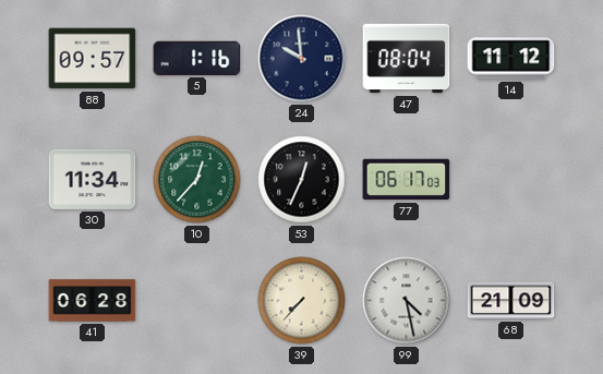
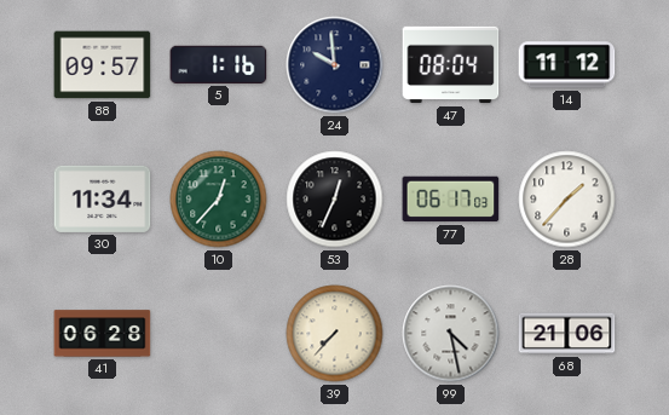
28: none -> 1:37 (567, 200)
68: 21:09 -> 21:06 (567, 334)
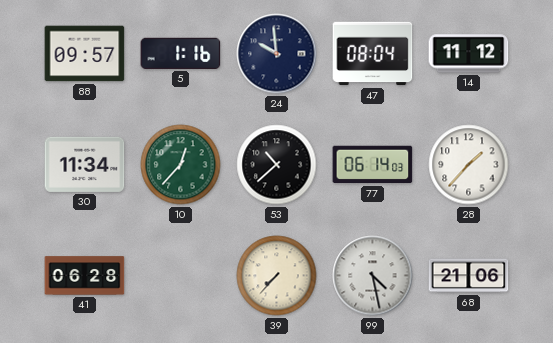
53: 12:34 -> 10:38 (277, 165)
77: 06:17 -> 06:14 (373, 165)
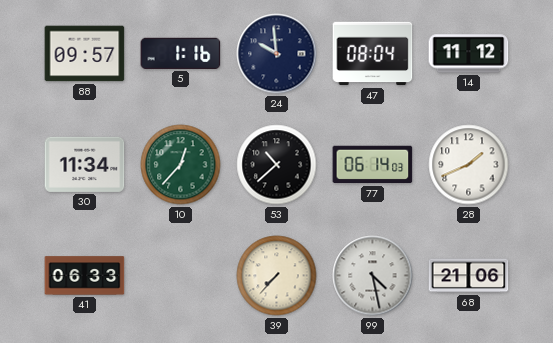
28: 1:37 -> 1:41 (469, 165)
41: 06:28 -> 06:33 (85, 276)
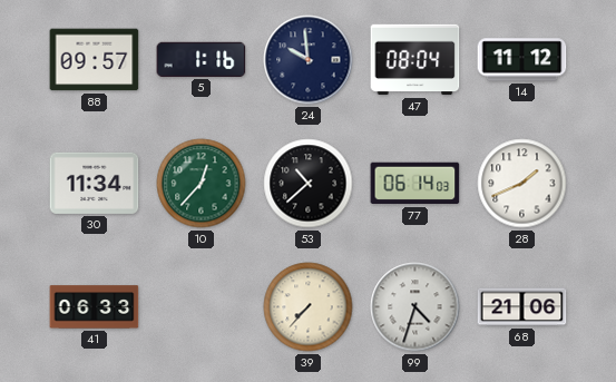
99: 4:28 -> 4:33 (415, 307)
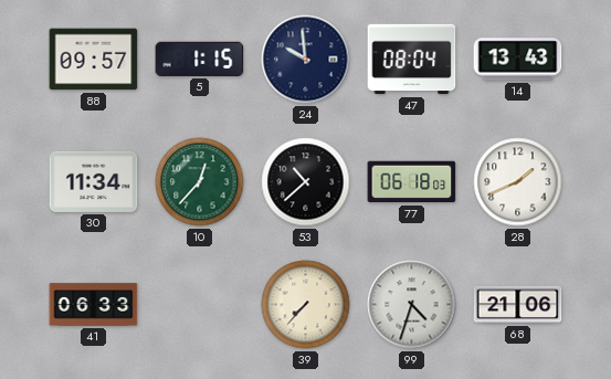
5: 1:16 -> 1:15 (200, 59)
14: 11:12 -> 13:43 (518, 60)
77: 06:14 -> 06:18 (412, 182)
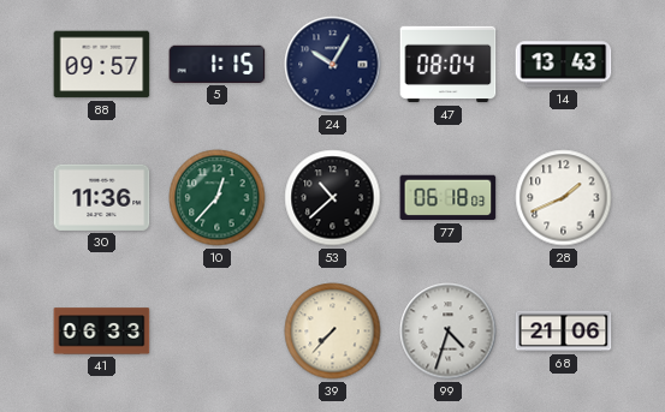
24: 9:59 -> 10:05 (333, 65)
30: 11:34 -> 11:36 (102, 197)
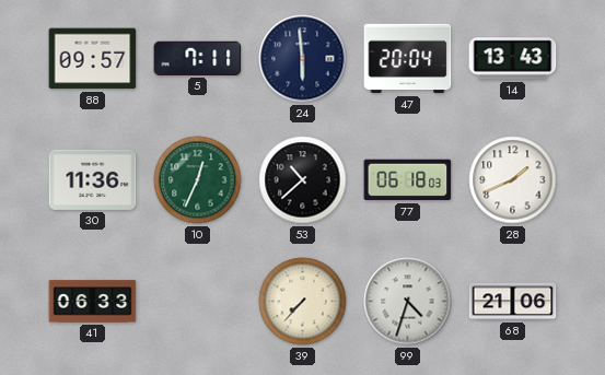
5: 1:15 -> 7:11 (198, 58)
24: 10:05 -> 5:59 (303, 59)
47: 08:04 -> 20:04 (408, 59)
10: 12:37 -> 12:34 (198, 180)
